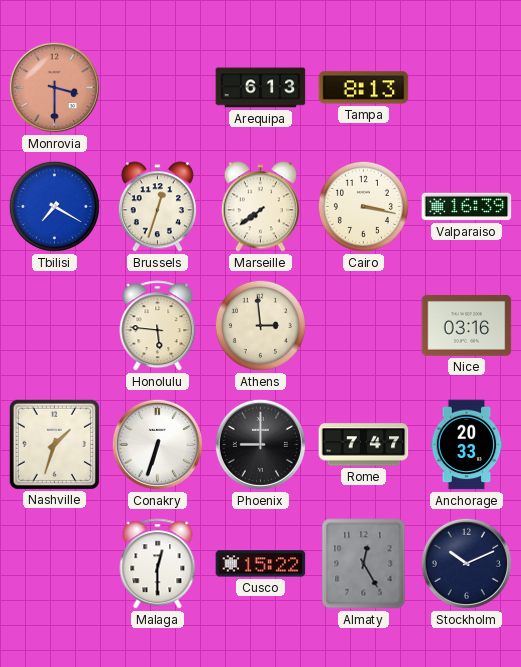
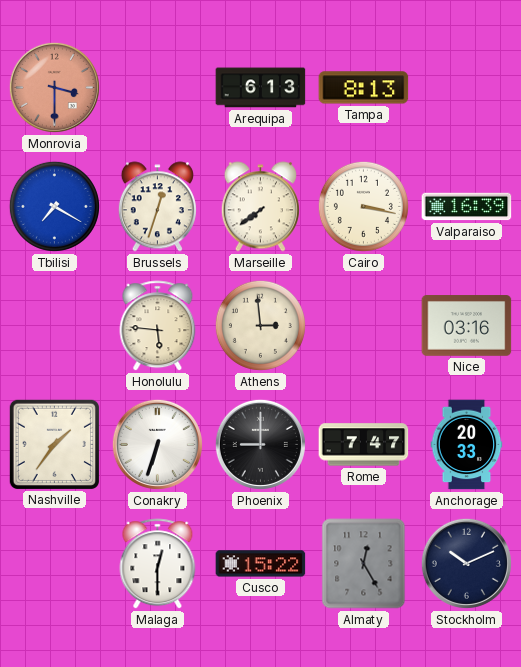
Nashville: 1:33 -> 1:36 (54, 444)
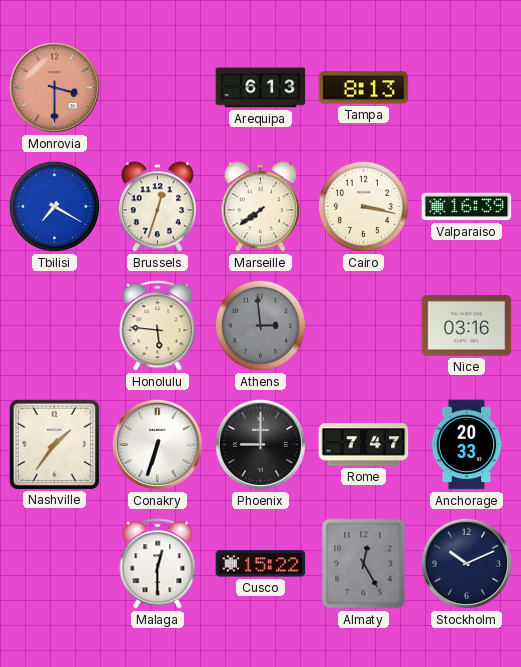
Athens dial: cream -> grey (260, 325)
